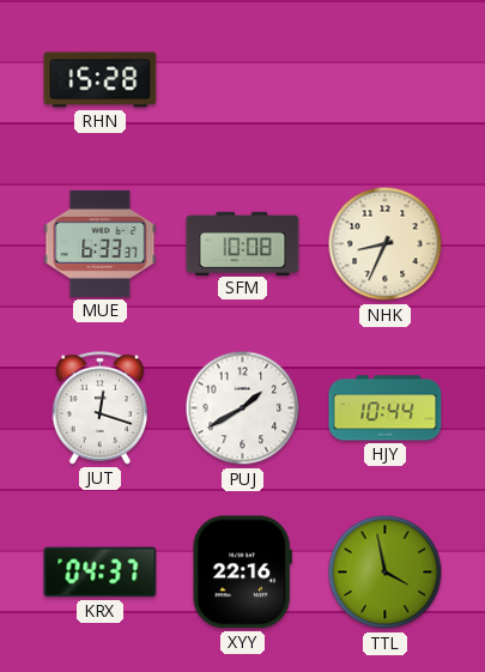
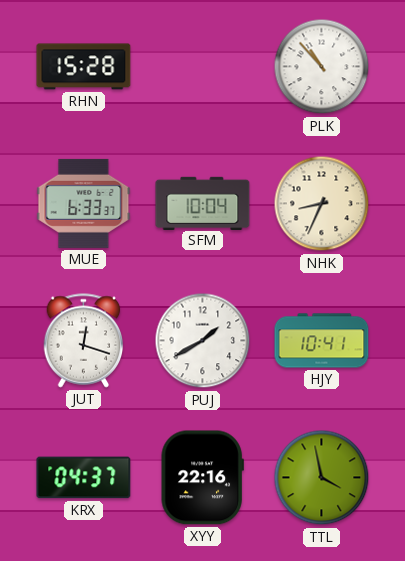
PLK: none -> 10:53 (322, 67)
SFM: 10:08 -> 10:04 (203, 203)
HJY: 10:44 -> 10:41 (322, 341)
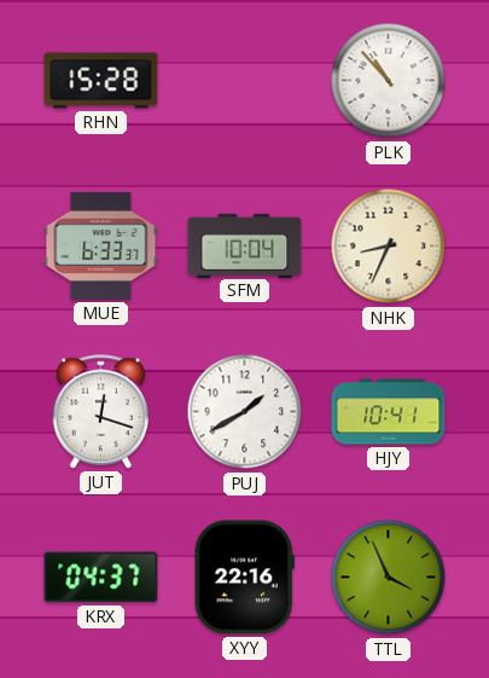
TTL: 3:58 -> 3:56 (389, 578)
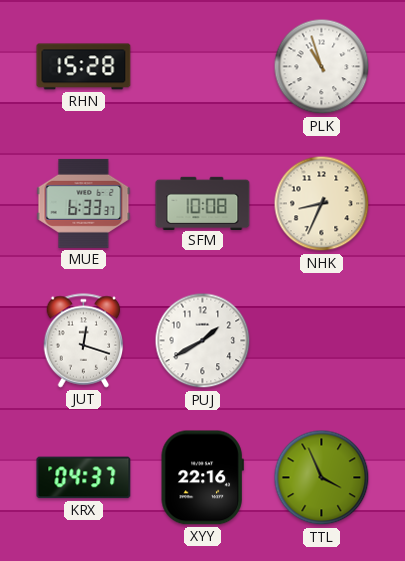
PLK: 10:53 -> 10:57 (322, 67)
SFM: 10:04 -> 10:08 (203, 203)
HJY: 10:41 -> none (389, 412)
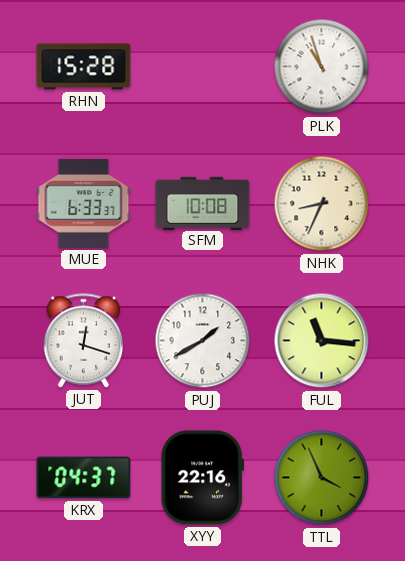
FUL: none -> 11:16 (322, 341)
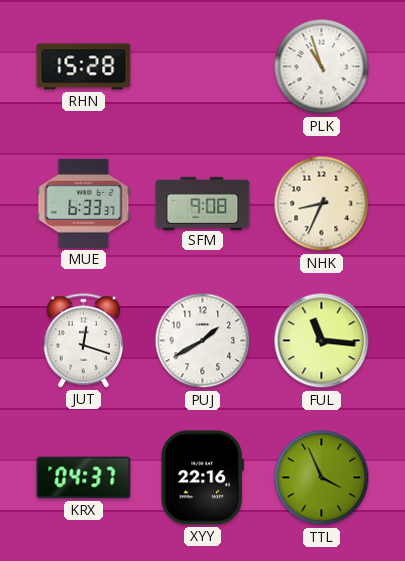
SFM: 10:08 -> 9:08 (203, 203)
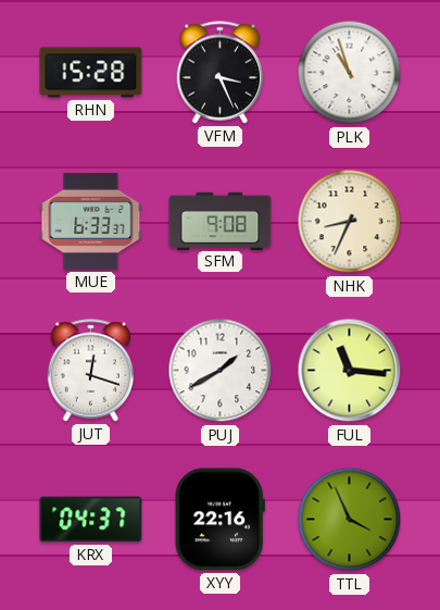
VFM: none -> 3:26 (221, 73)
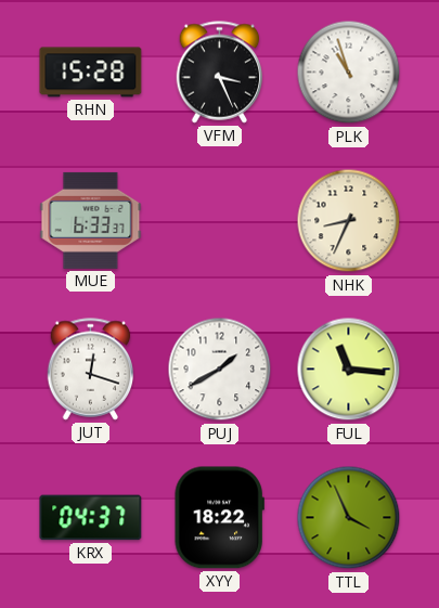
SFM: 9:08 -> none (221, 221)
XYY: 22:16 -> 18:22 (219, 518)
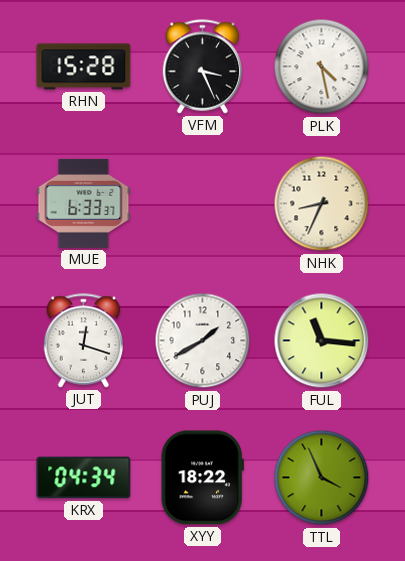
PLK: 10:57 -> 4:28 (322, 67)
KRX: 04:37 -> 04:34 (84, 478)
